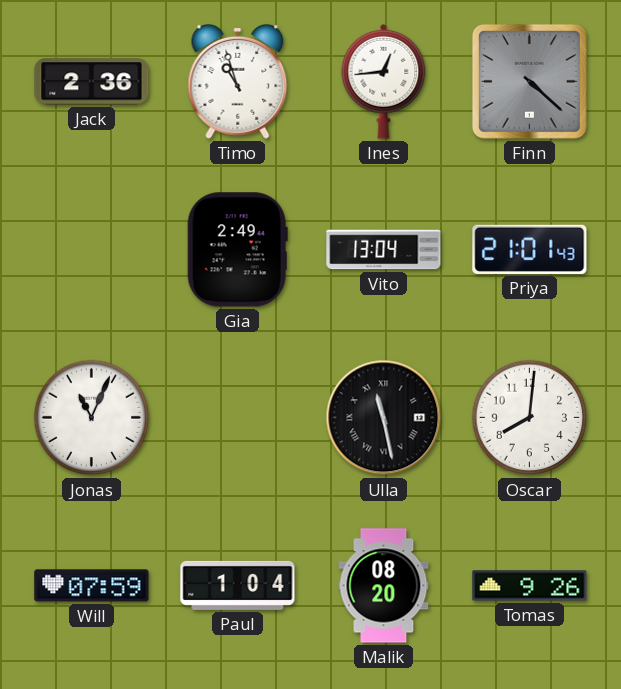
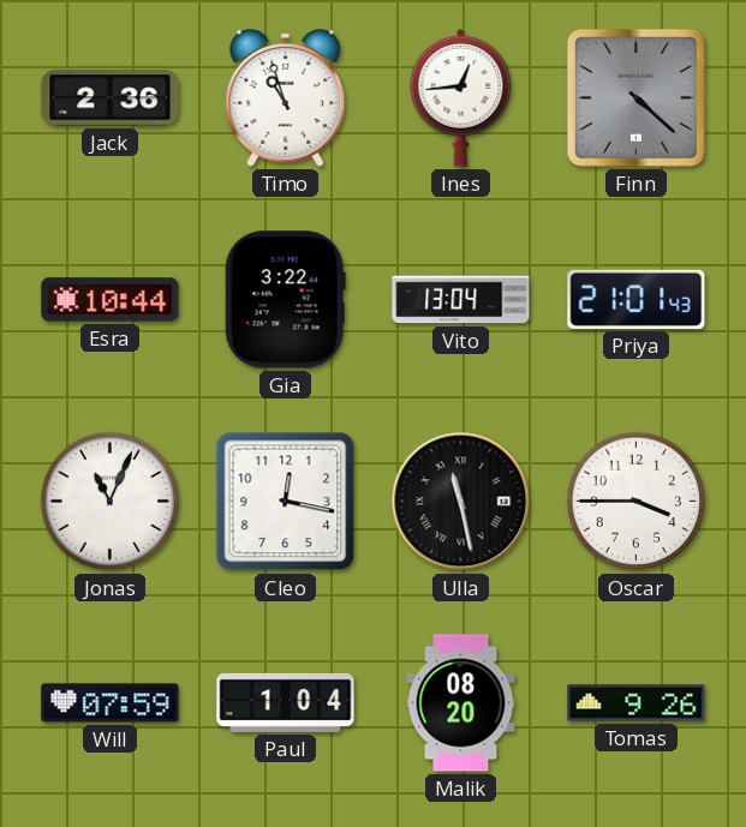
Esra: none -> 10:44 (111, 300)
Gia: 2:49 -> 3:22 (285, 300)
Cleo: none -> 12:17 (286, 502)
Oscar: 8:01 -> 3:45 (637, 502)
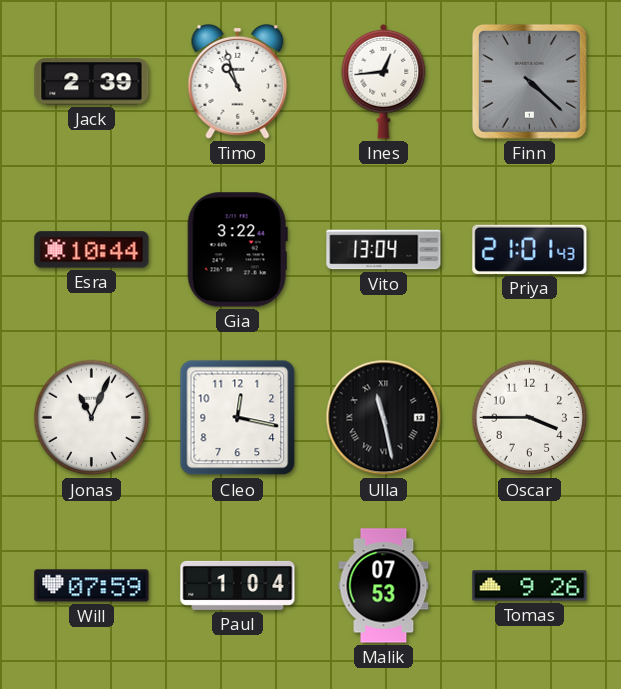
Jack: 2:36 -> 2:39 (92, 82)
Malik: 08:20 -> 07:53 (384, 586)
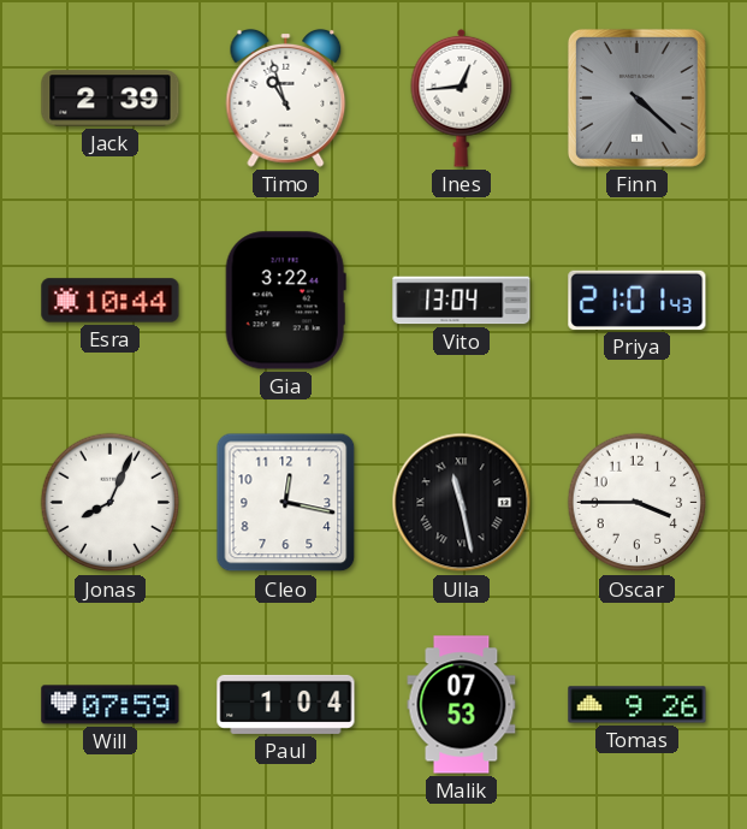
Jonas: 11:04 -> 8:04 (111, 503)
